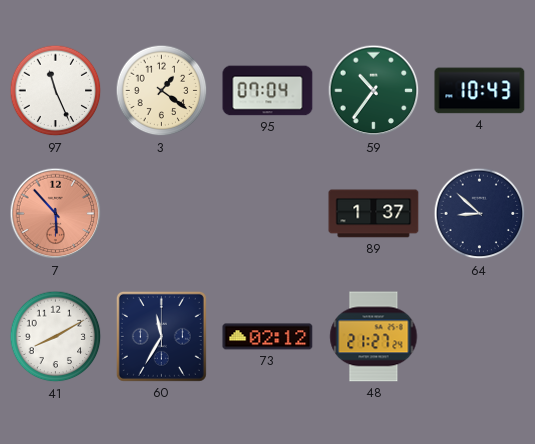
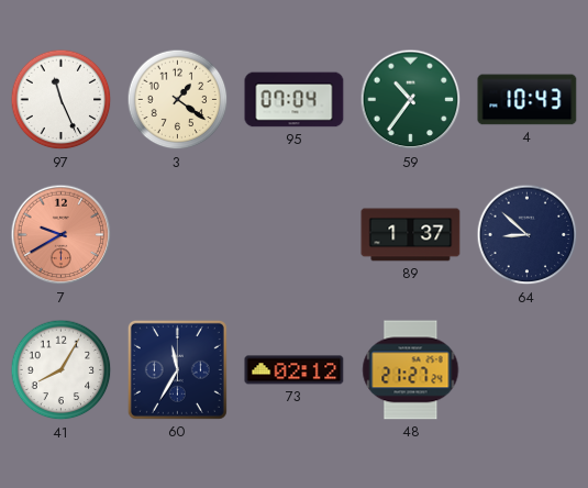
7: 5:53 -> 9:40 (62, 235)
41: 8:10 -> 8:05 (62, 370)
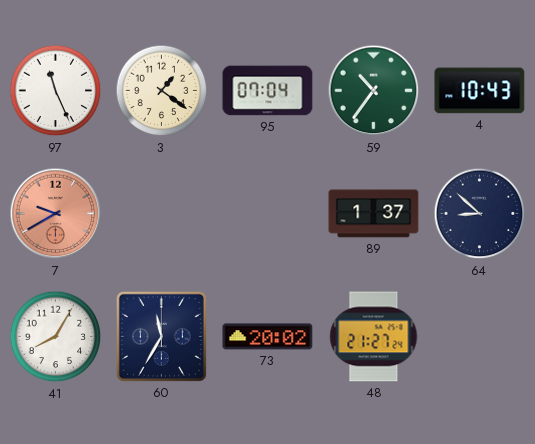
73: 02:12 -> 20:02 (268, 337)
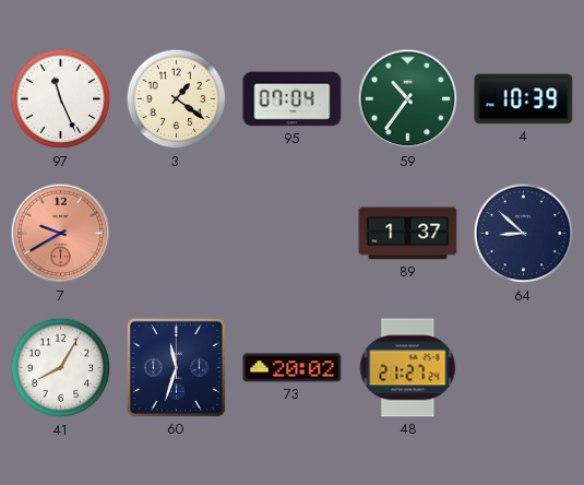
4: 10:43 -> 10:39 (524, 99)
60: 11:35 -> 11:33 (176, 367)
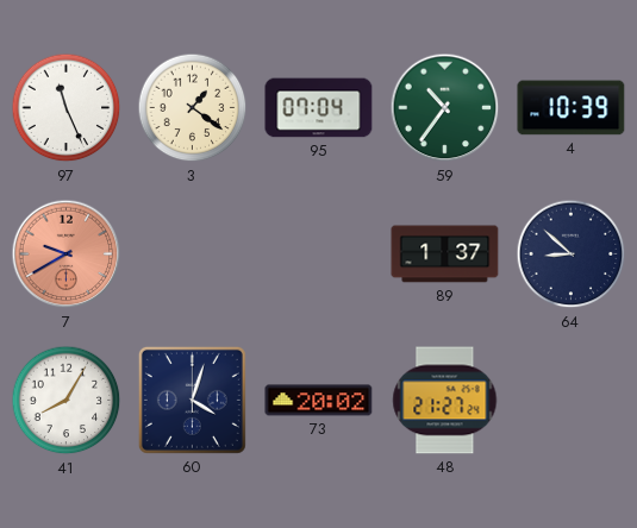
60: 11:33 -> 4:03 (192, 400)
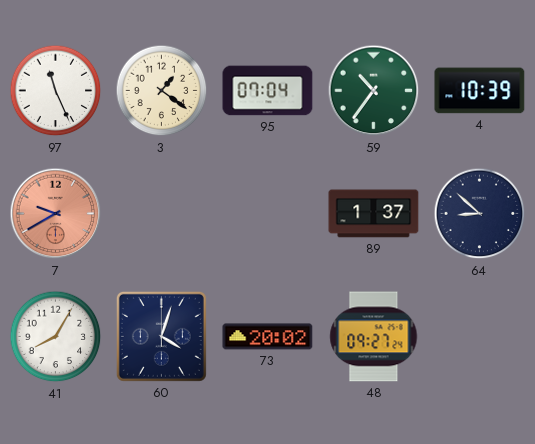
48: 21:27 -> 09:27 (374, 337)
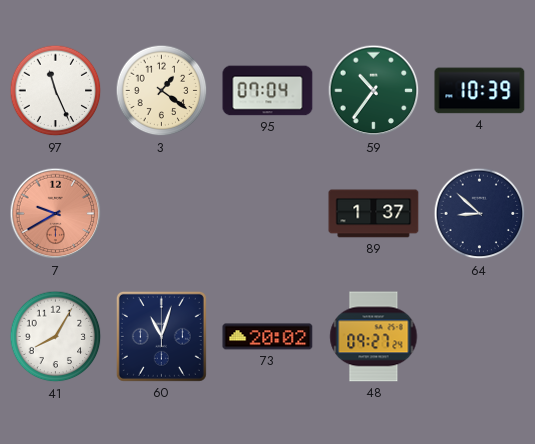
60: 4:03 -> 11:03 (161, 336)
